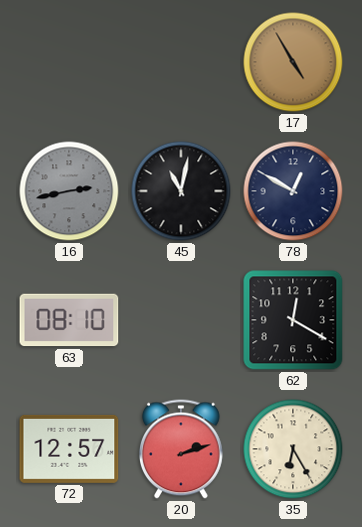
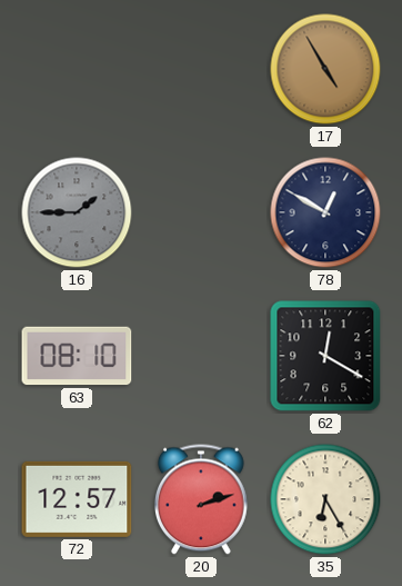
16: 2:43 -> 1:45 (77, 212)
45: 11:02 -> none (181, 191)
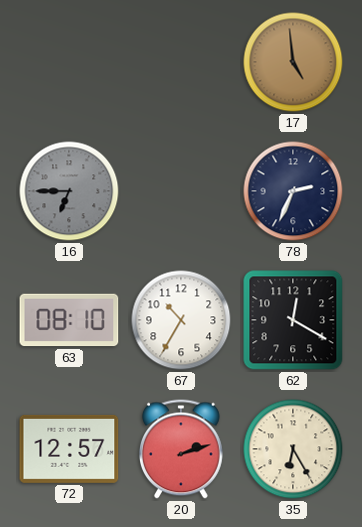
17: 4:55 -> 4:59 (293, 62)
16: 1:45 -> 6:45 (69, 191)
78: 12:50 -> 2:34 (293, 191)
67: none -> 10:35 (181, 320)
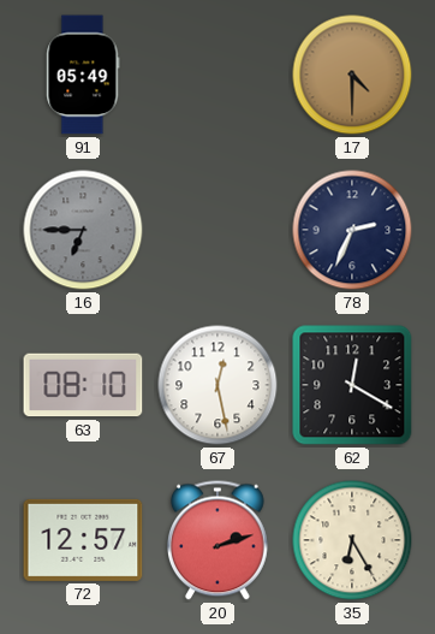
91: none -> 05:49 (83, 75)
17: 4:59 -> 4:30 (352, 75)
67: 10:35 -> 12:28 (218, 385)
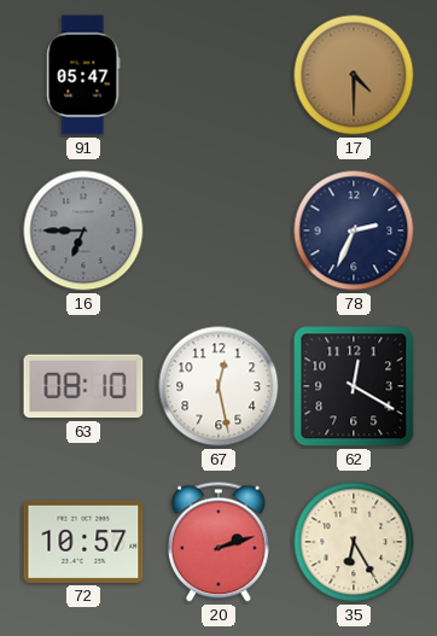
91: 05:49 -> 05:47 (83, 75)
72: 12:57 -> 10:57 (83, 542)
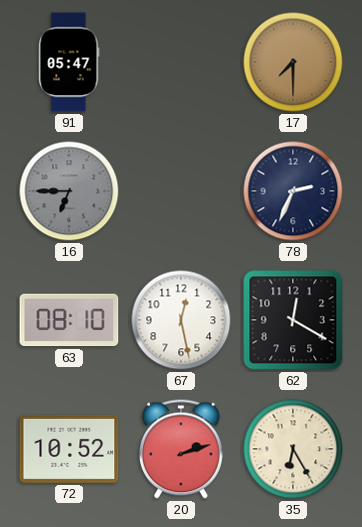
17: 4:30 -> 7:30 (293, 62)
72: 10:57 -> 10:52 (69, 449)
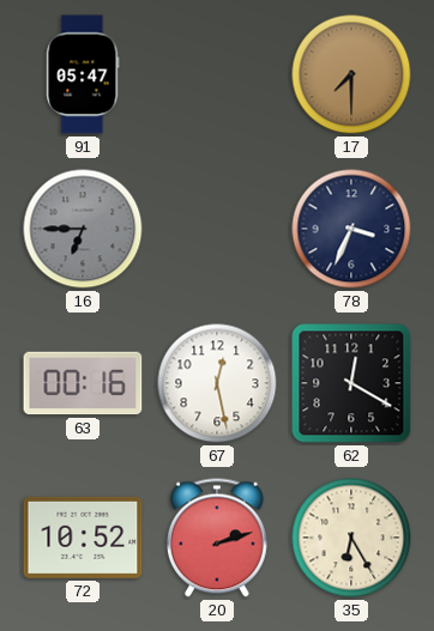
78: 2:34 -> 3:34 (351, 229)
63: 08:10 -> 00:16 (83, 383)
